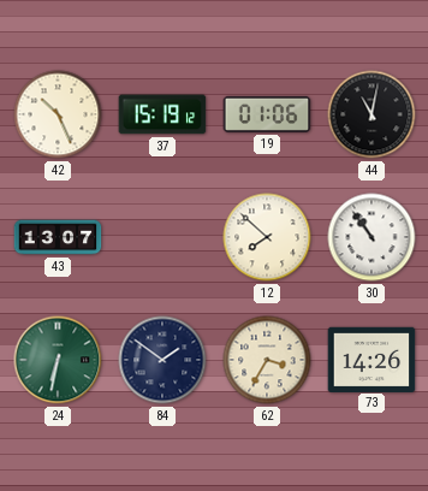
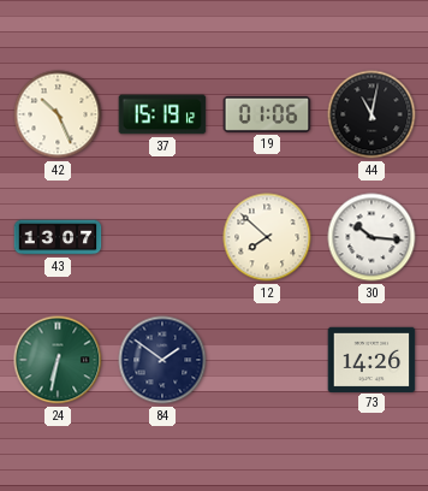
30: 10:54 -> 10:16 (371, 237)
62: 3:35 -> none (267, 360)
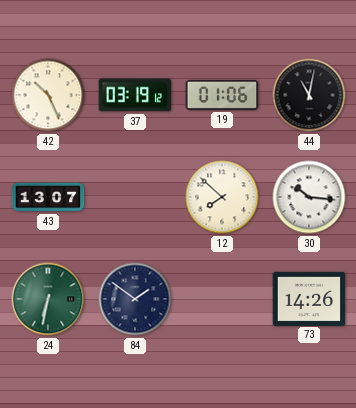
37: 15:19 -> 03:19 (135, 95)
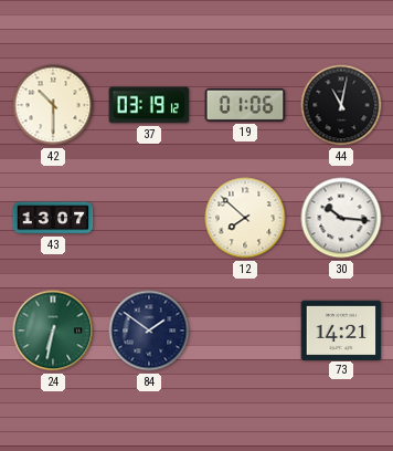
42: 10:26 -> 10:30 (53, 105)
73: 14:26 -> 14:21 (341, 329)
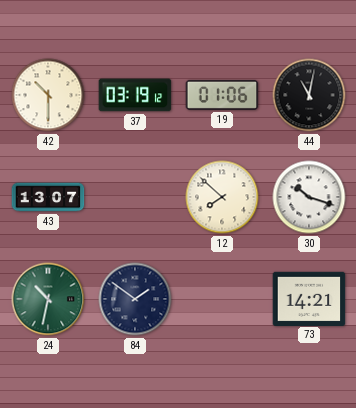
30: 10:16 -> 10:18 (309, 197)
24: 6:32 -> 10:32 (48, 299)
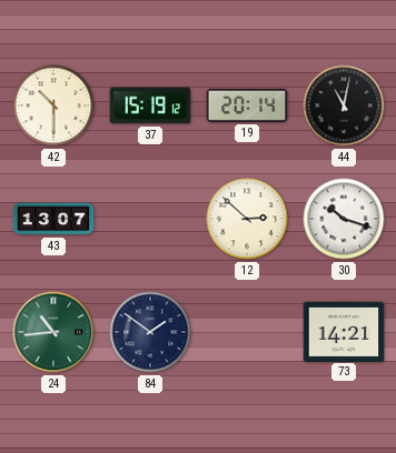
37: 03:19 -> 15:19 (150, 105)
19: 01:06 -> 20:14 (247, 105)
12: 7:52 -> 2:52 (247, 219)
24: 10:32 -> 10:44 (53, 332)
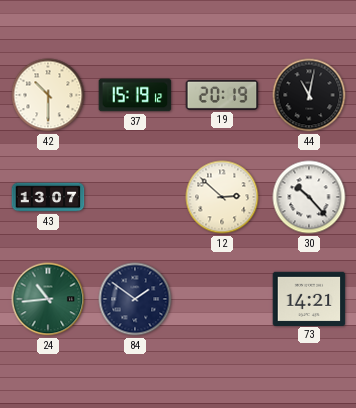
19: 20:14 -> 20:19 (222, 95)
30: 10:18 -> 10:23 (309, 197)
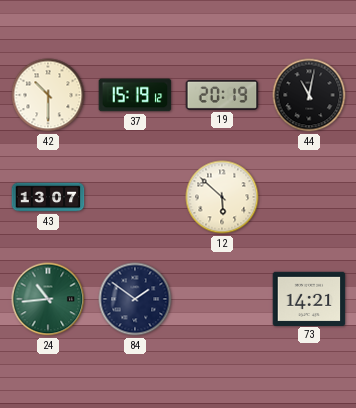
12: 2:52 -> 5:52 (222, 197)
30: 10:23 -> none (309, 197)
